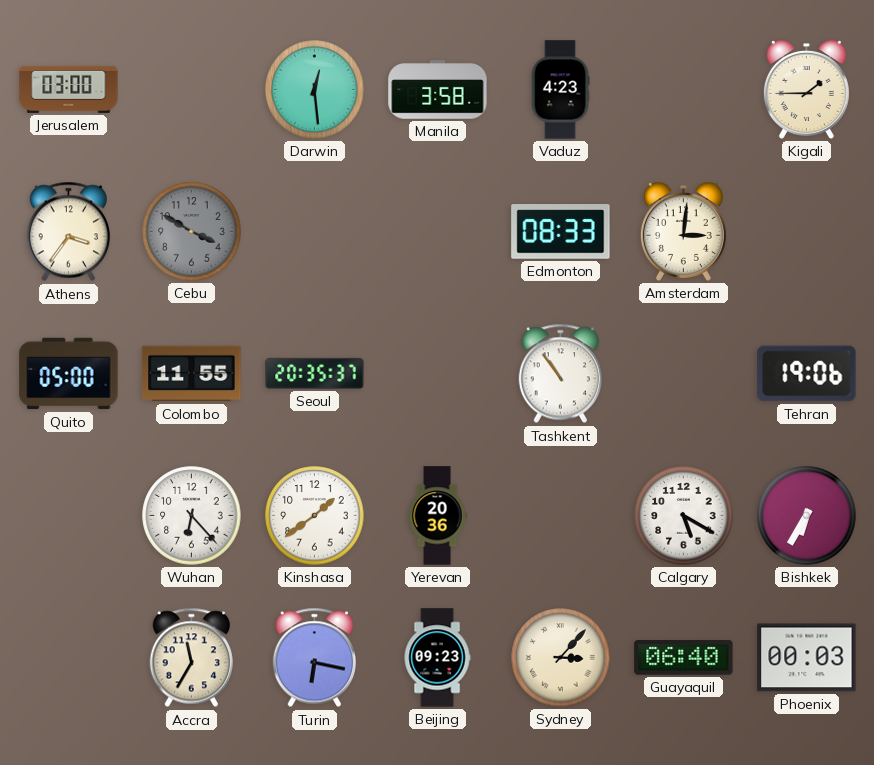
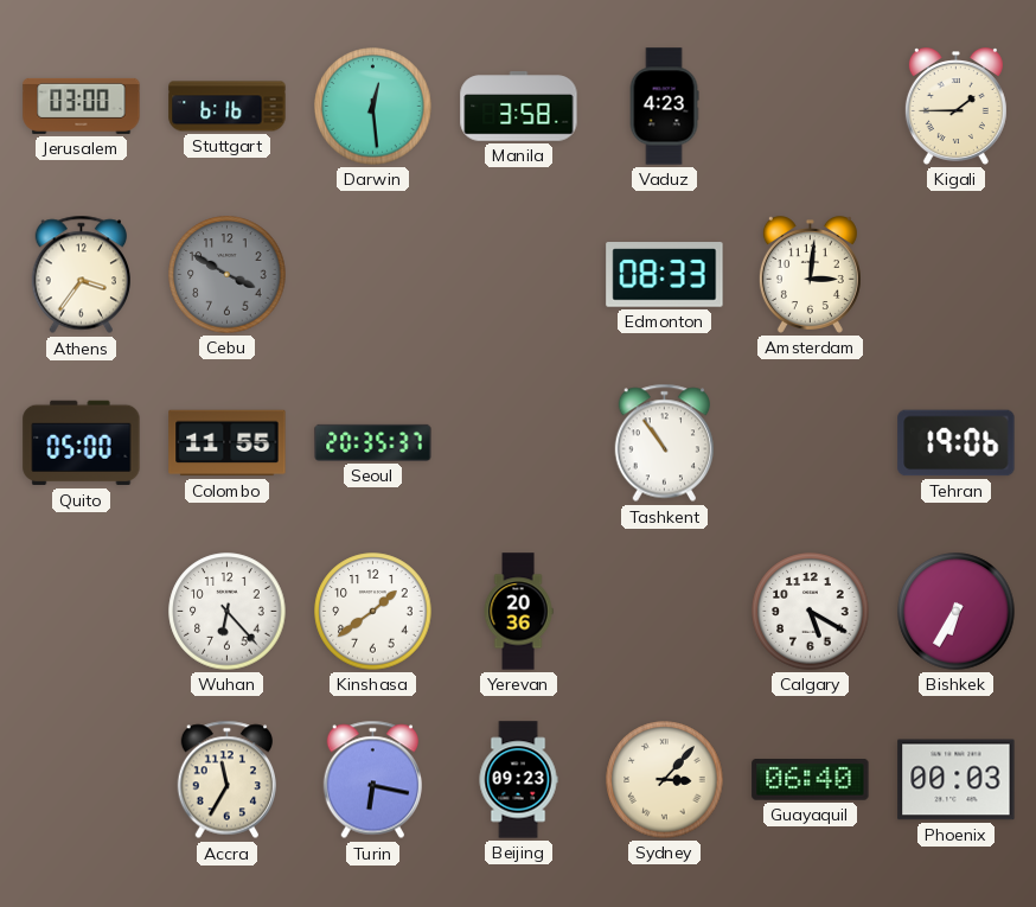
Stuttgart: none -> 6:16 (228, 107)
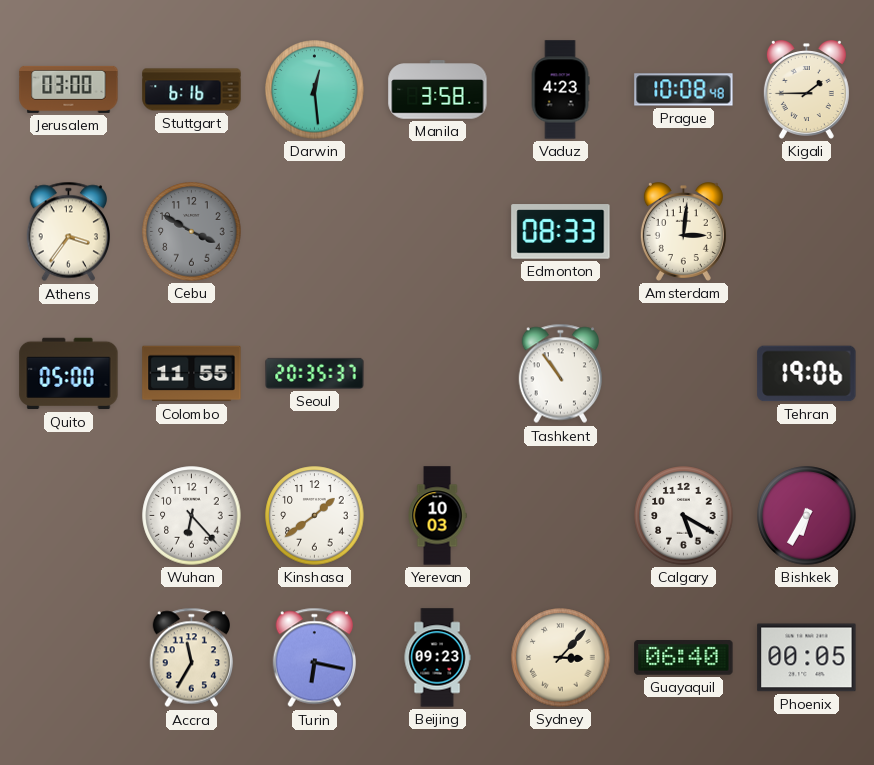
Prague: none -> 10:08 (684, 90)
Yerevan: 20:36 -> 10:03 (437, 516)
Phoenix: 00:03 -> 00:05 (807, 658)
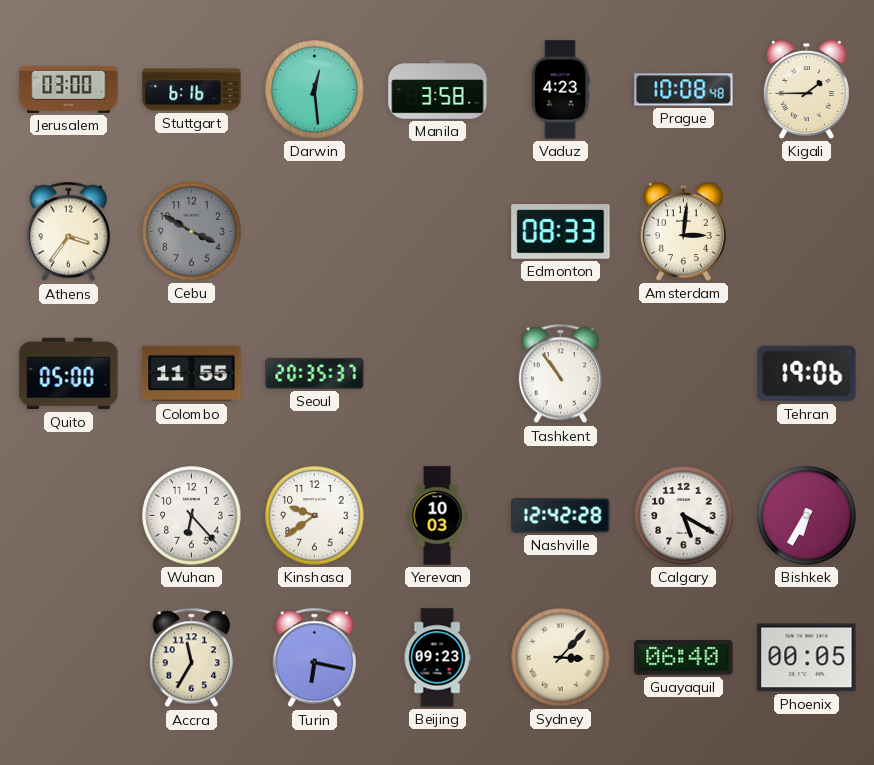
Kinshasa: 1:39 -> 9:39 (315, 516)
Nashville: none -> 12:42 (561, 516)
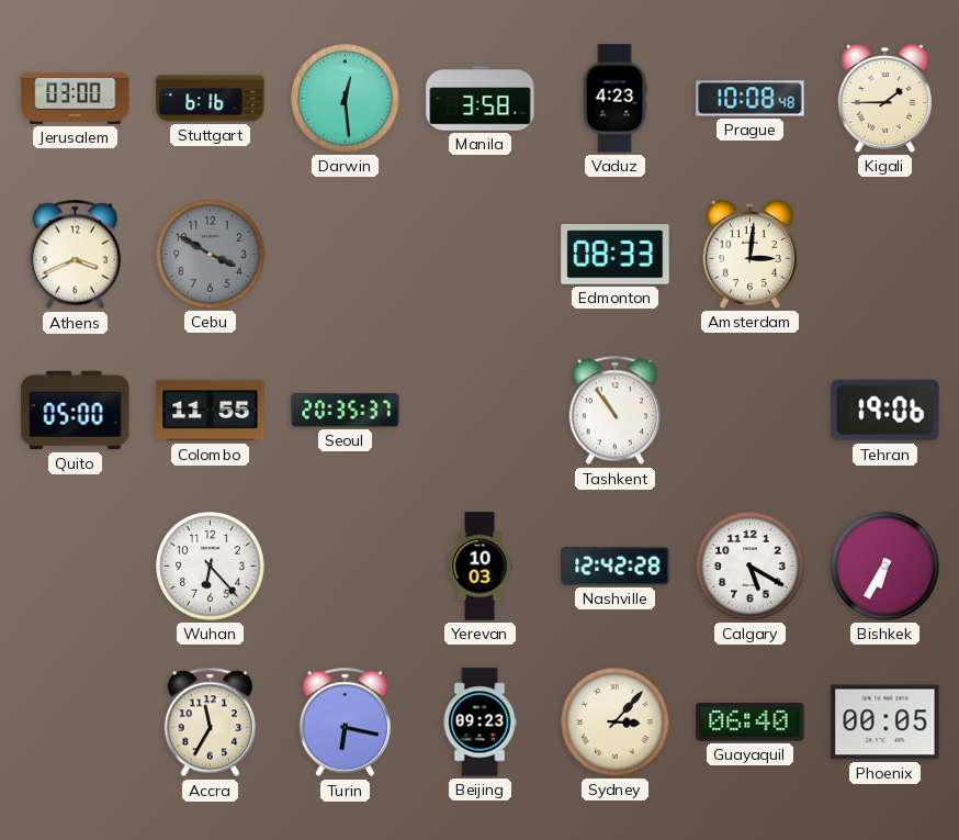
Athens: 3:36 -> 3:41 (76, 255)
Kinshasa: 9:39 -> none (315, 516)
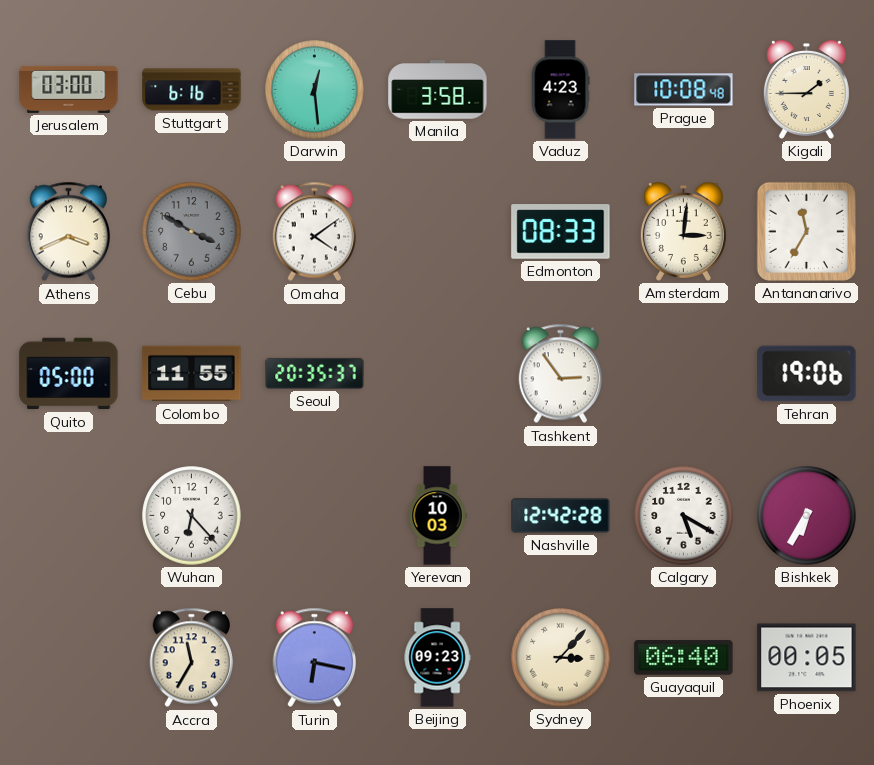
Omaha: none -> 4:09 (315, 232)
Antananarivo: none -> 11:35 (806, 231)
Tashkent: 10:54 -> 2:54 (561, 374)
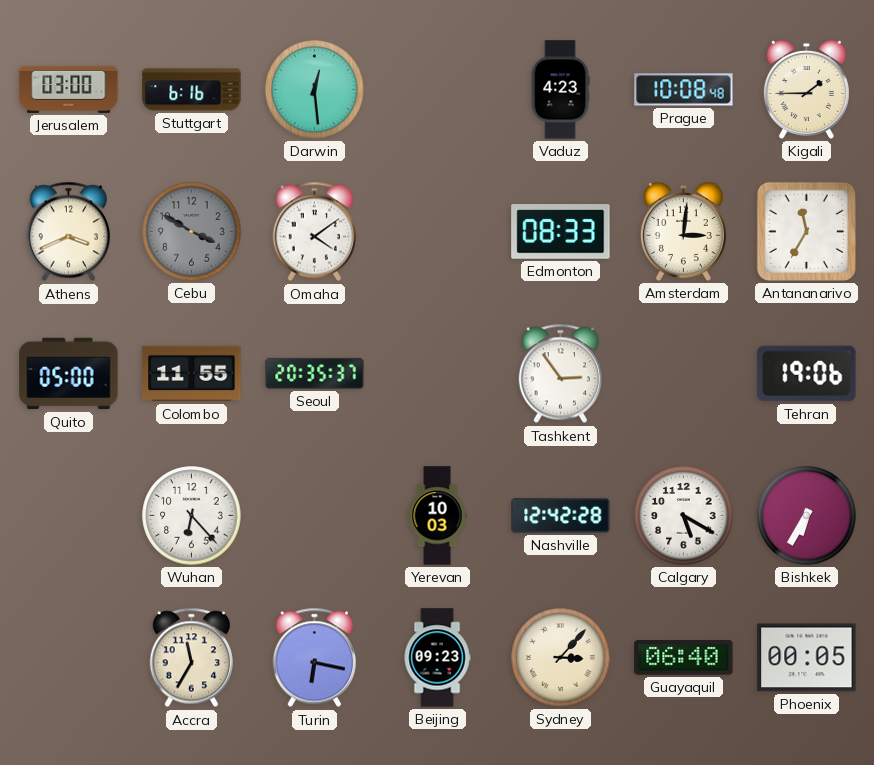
Manila: 3:58 -> none (438, 90)
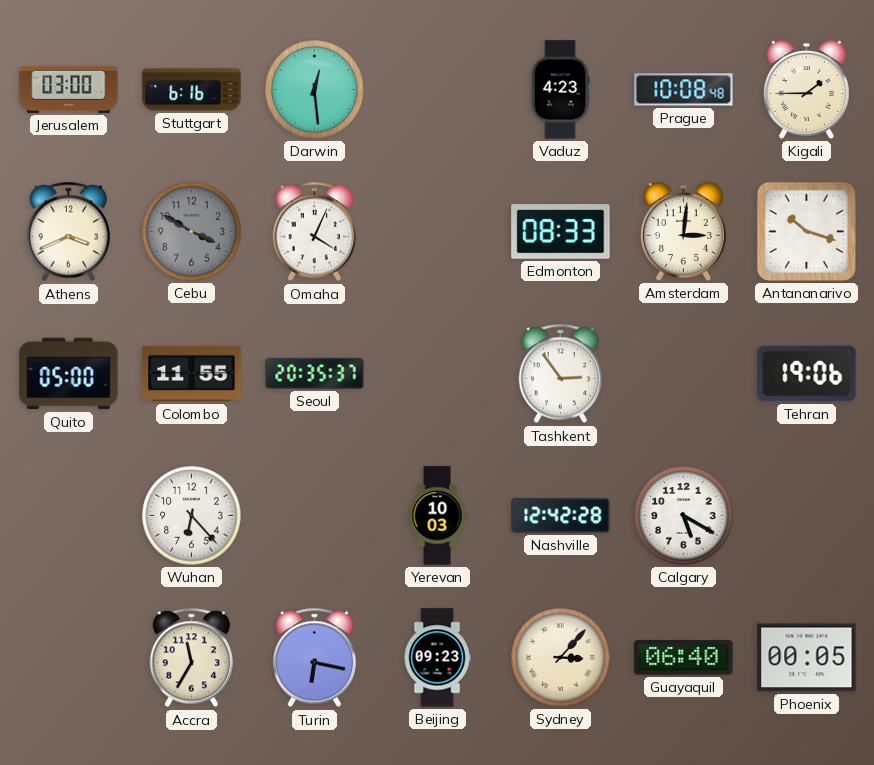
Omaha: 4:09 -> 4:04 (315, 232)
Antananarivo: 11:35 -> 10:18 (806, 231)
Bishkek: 6:35 -> none (807, 516)
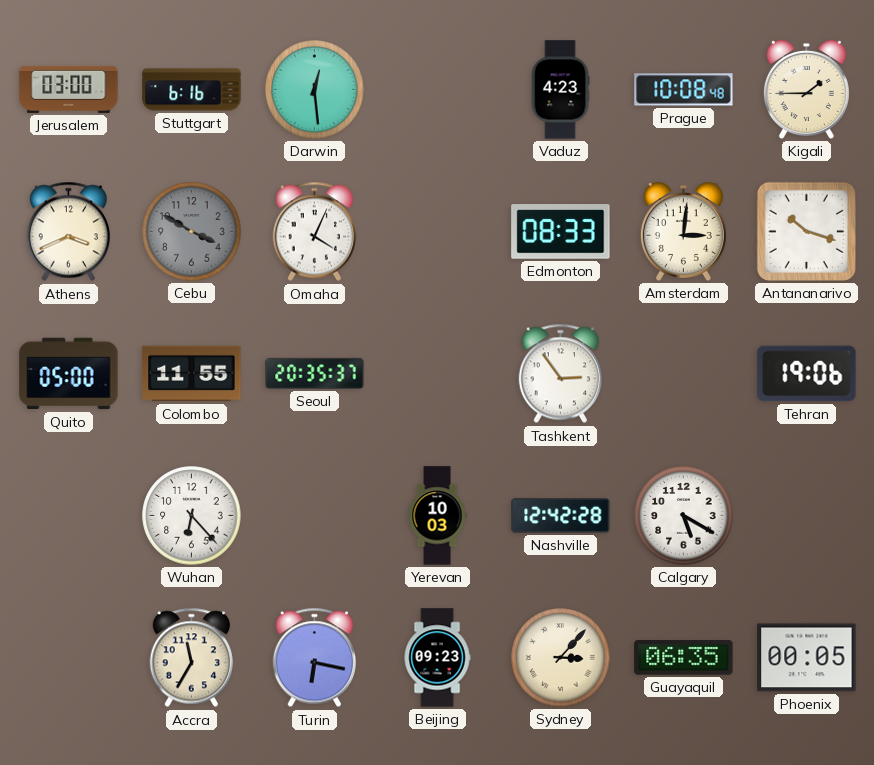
Guayaquil: 06:40 -> 06:35 (684, 658)
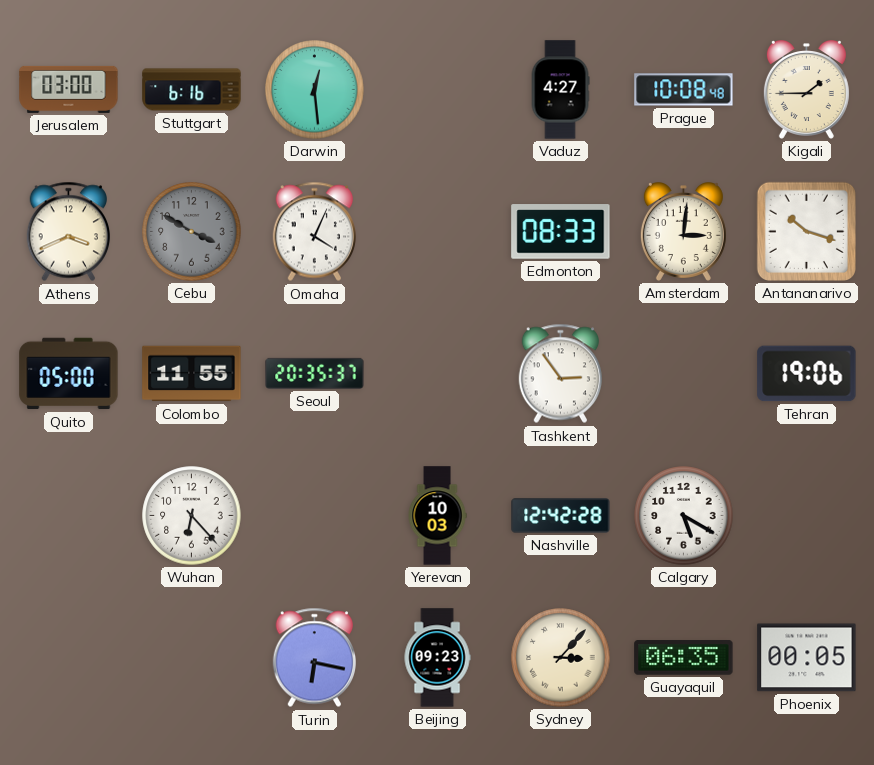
Vaduz: 4:23 -> 4:27 (560, 90)
Accra: 11:35 -> none (192, 658)
